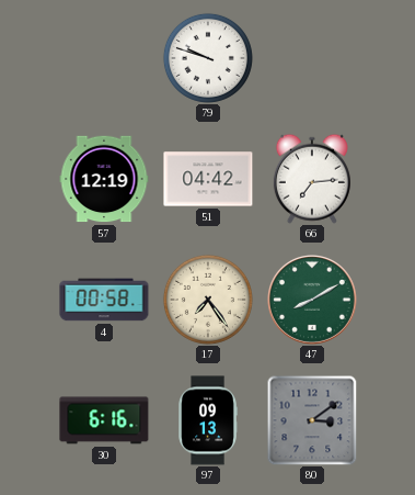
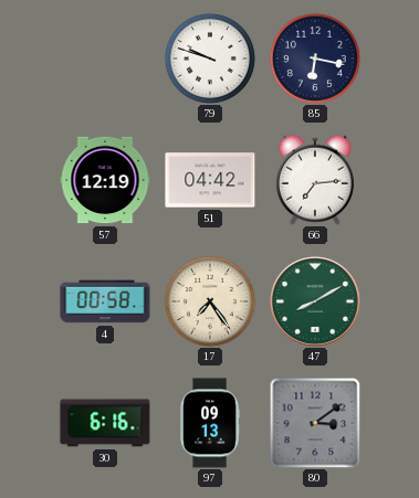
85: none -> 6:17 (315, 59)
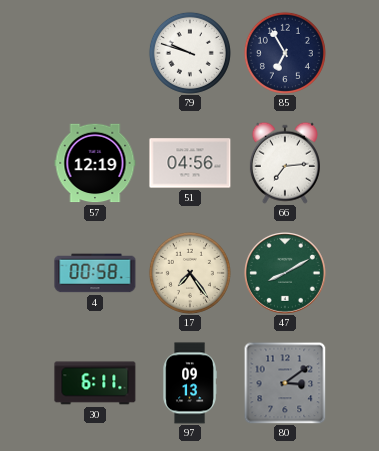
85: 6:17 -> 6:55 (285, 53)
51: 04:42 -> 04:56 (190, 163)
30: 6:16 -> 6:11 (95, 383)
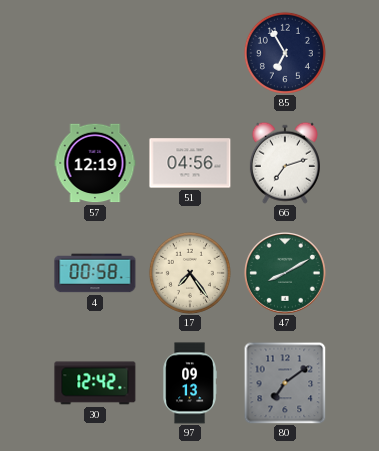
79: 9:48 -> none (190, 53)
66: 7:14 -> 7:12 (285, 163)
30: 6:11 -> 12:42 (95, 383)
80: 3:09 -> 7:09 (285, 383)
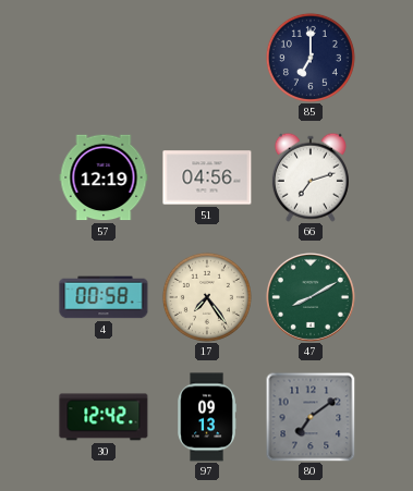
85: 6:55 -> 7:00 (311, 58)
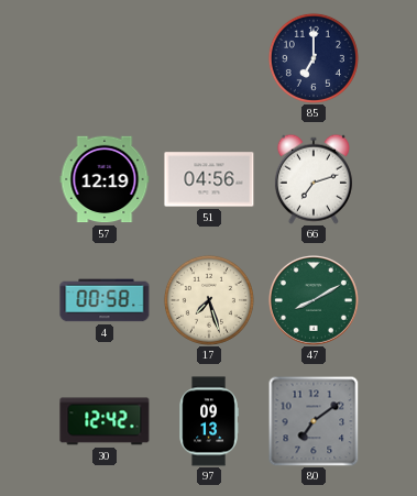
17: 7:24 -> 7:27 (209, 300)
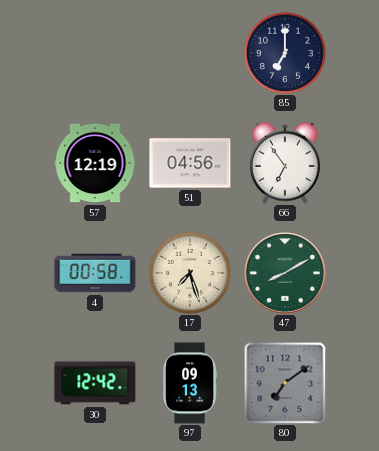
66: 7:12 -> 6:54 (285, 163)
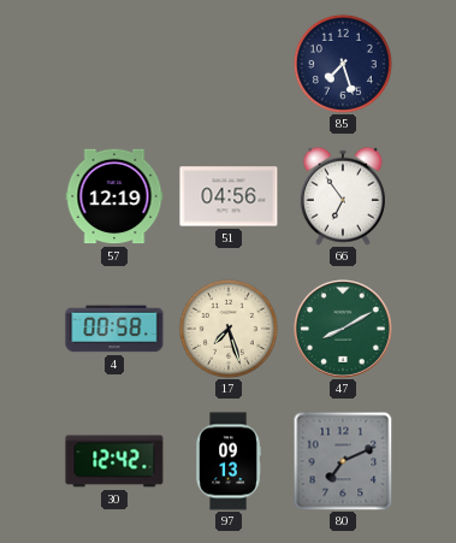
85: 7:00 -> 7:27 (343, 64)
80: 7:09 -> 7:11 (343, 461)
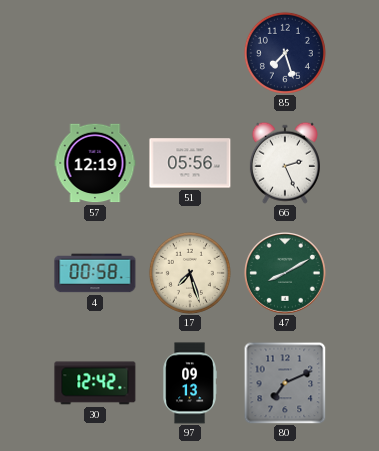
51: 04:56 -> 05:56 (190, 163)
66: 6:54 -> 2:26 (285, 163)
